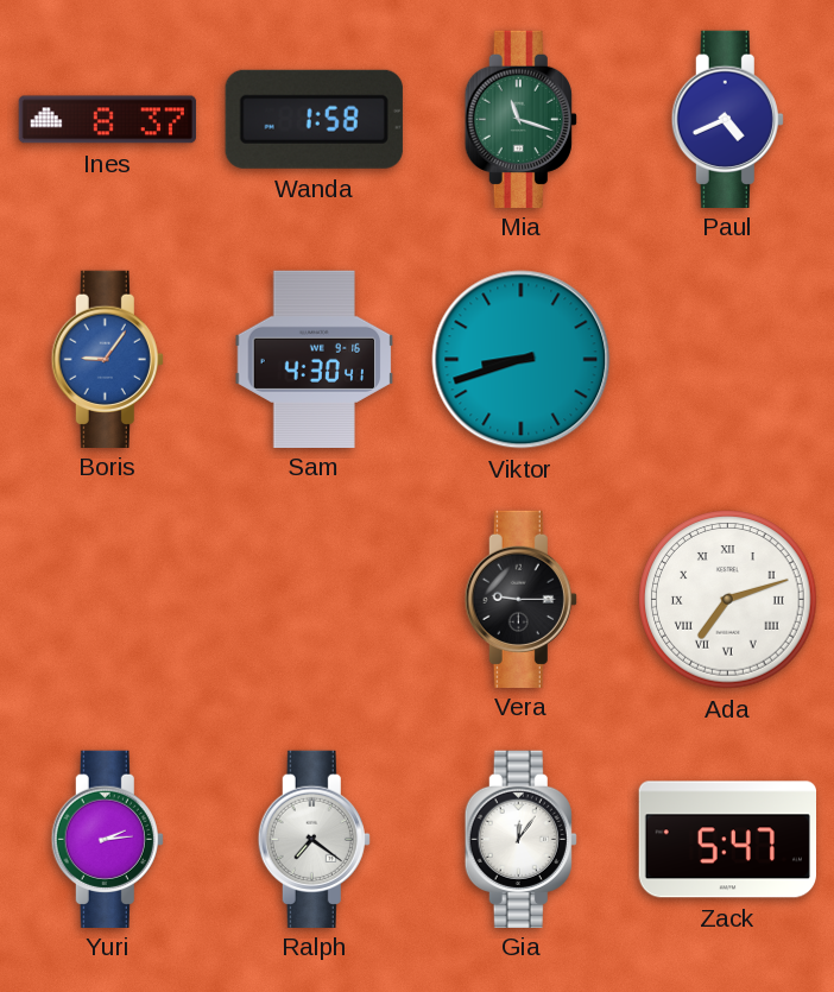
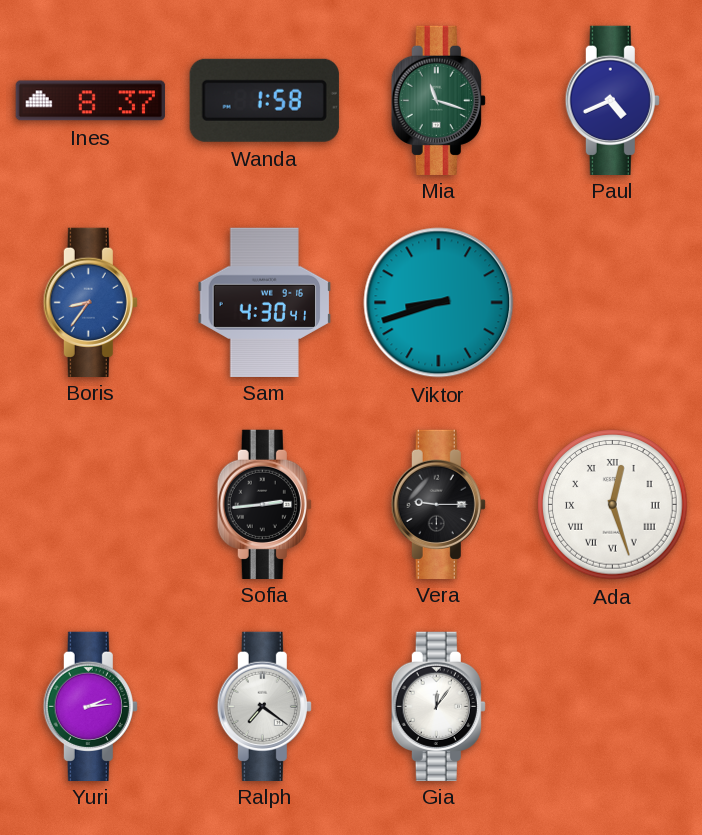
Boris: 9:06 -> 8:36 (90, 302)
Sofia: none -> 2:44 (264, 504)
Ada: 7:12 -> 12:27 (613, 505)
Zack: 5:47 -> none (727, 840)
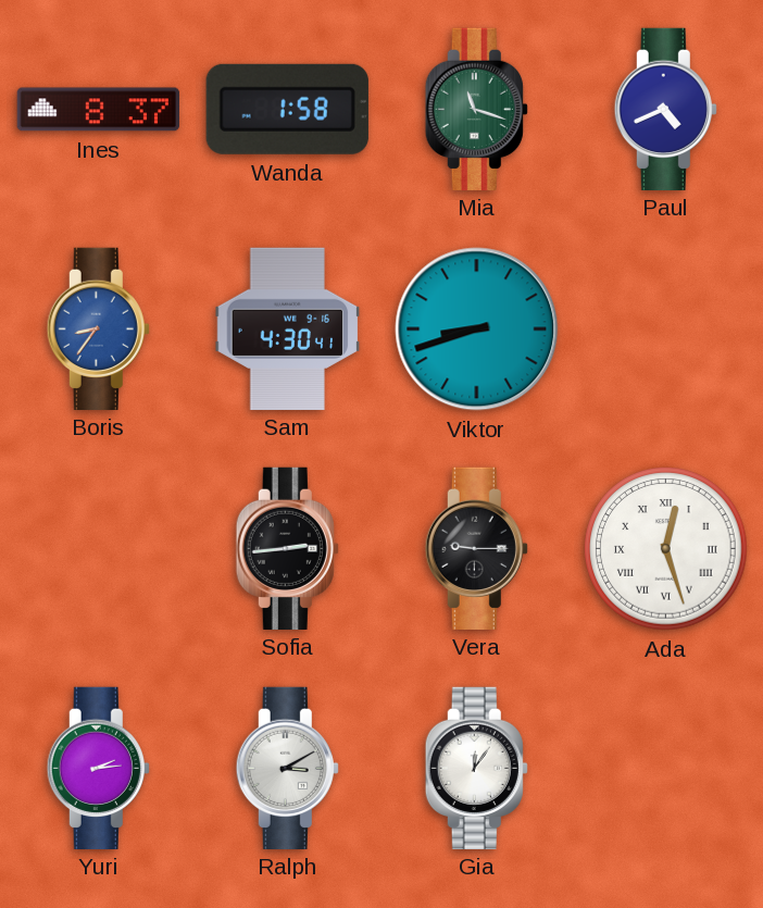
Ralph: 7:21 -> 3:10 (287, 768)
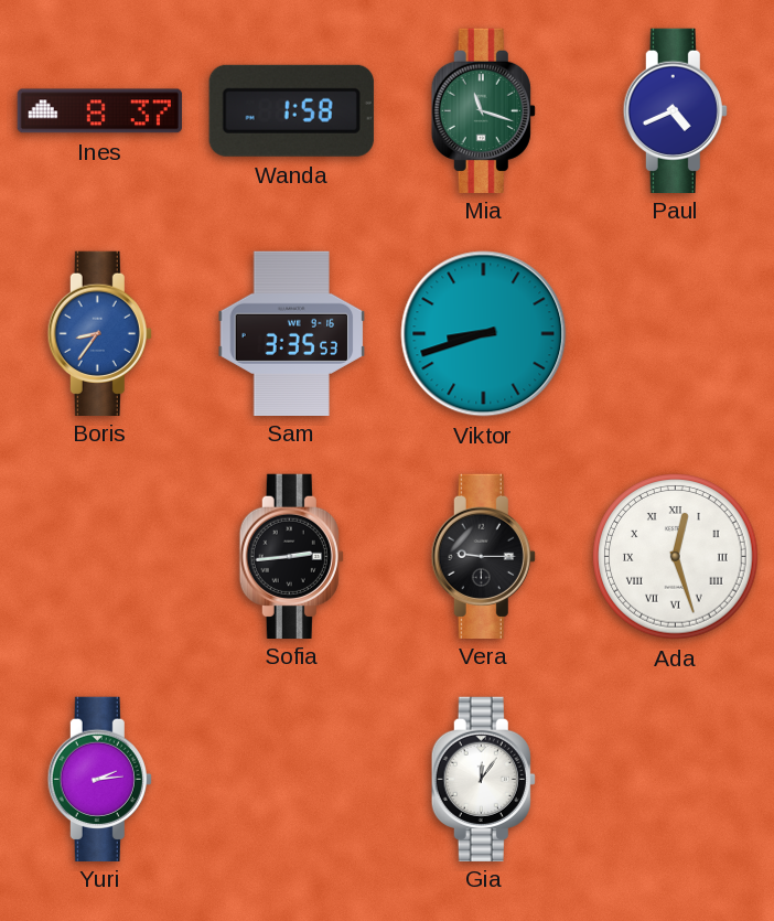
Sam: 4:30 -> 3:35 (292, 333)
Ralph: 3:10 -> none (287, 768)
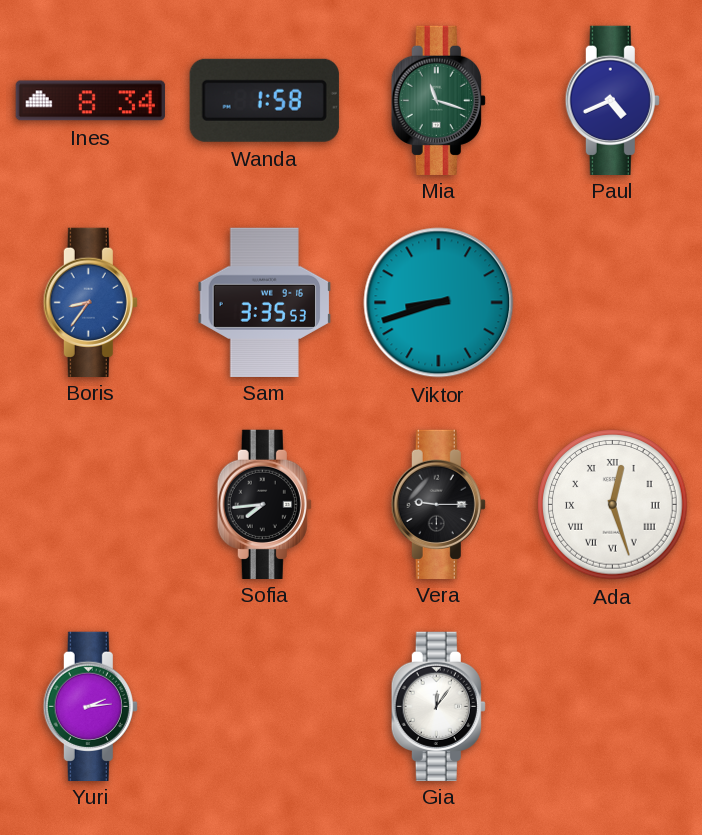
Ines: 8:37 -> 8:34 (90, 101)
Sofia: 2:44 -> 7:44 (264, 504)
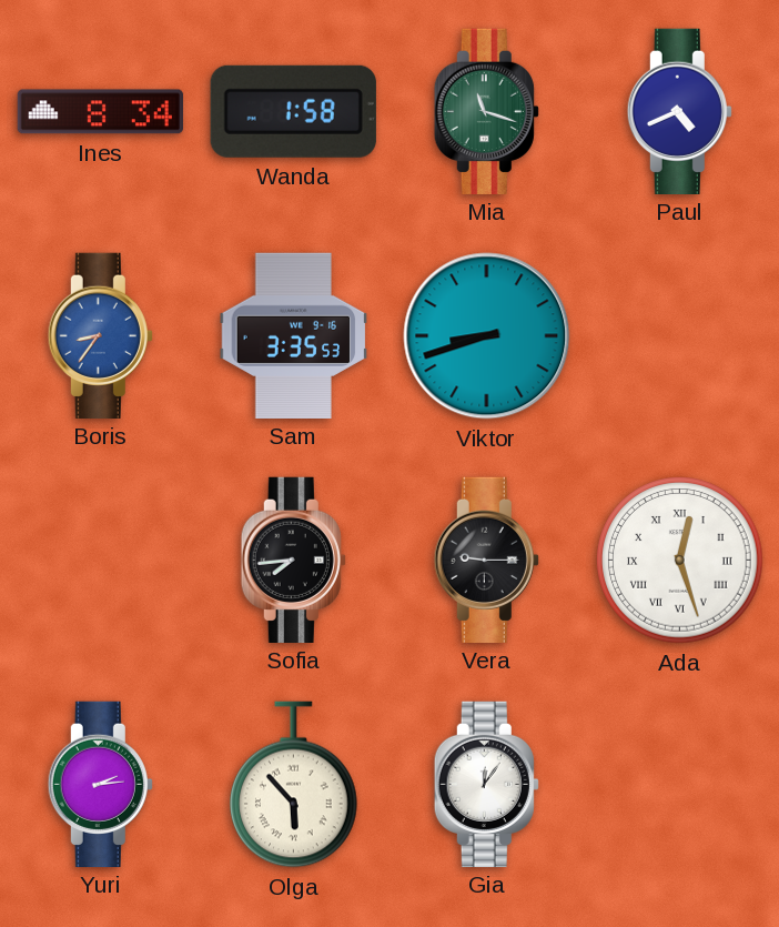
Olga: none -> 5:53 (294, 785)
